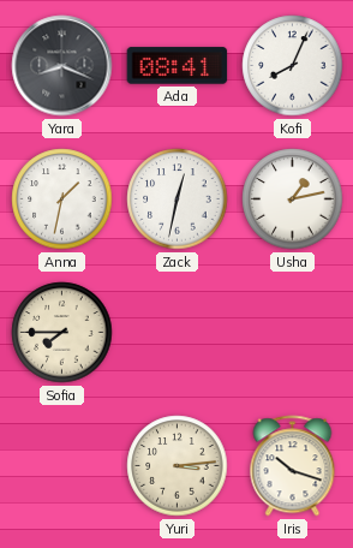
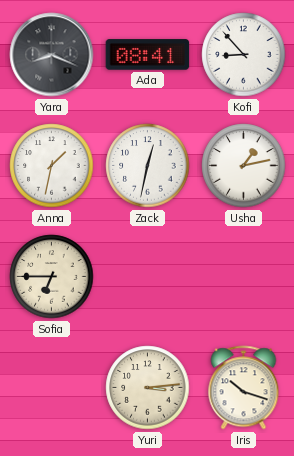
Kofi: 8:04 -> 8:53 (244, 55)
Sofia: 7:45 -> 6:45 (52, 277)
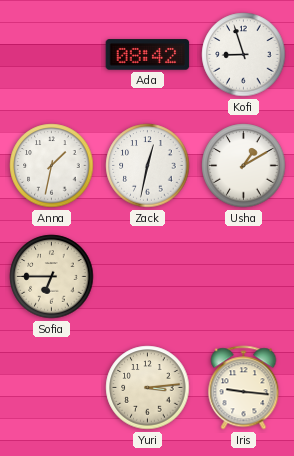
Yara: 8:19 -> none (52, 55)
Ada: 08:41 -> 08:42 (148, 55)
Kofi: 8:53 -> 8:57 (244, 55)
Usha: 1:13 -> 1:10 (244, 166)
Iris: 10:18 -> 9:16 (244, 388)
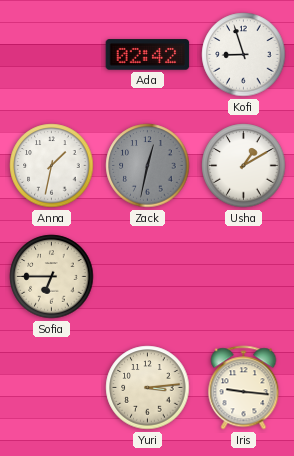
Ada: 08:42 -> 02:42 (148, 55)
Zack dial: white -> grey (148, 166)
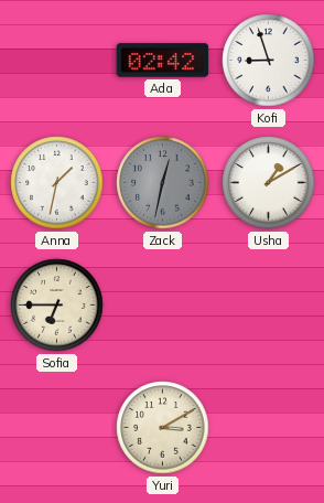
Yuri: 3:14 -> 3:10 (163, 428)
Iris: 9:16 -> none (244, 388)
